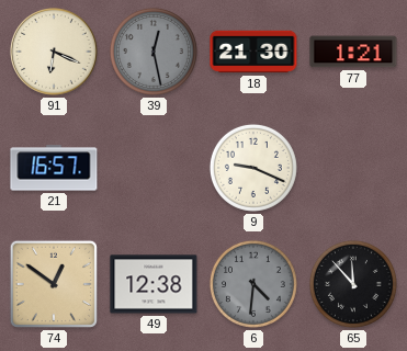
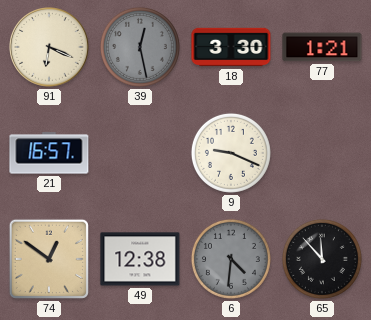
18: 21:30 -> 3:30 (231, 47)
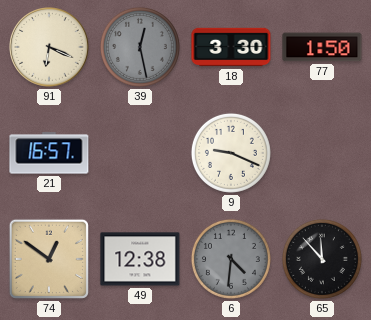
77: 1:21 -> 1:50 (322, 47)
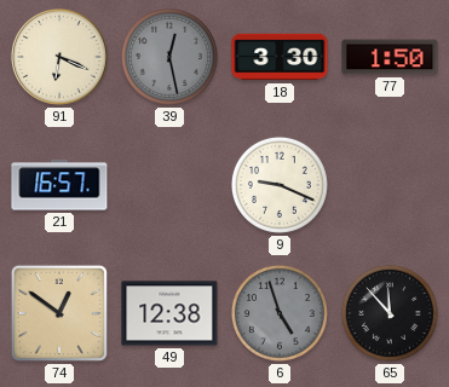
6: 4:31 -> 4:57 (280, 313)
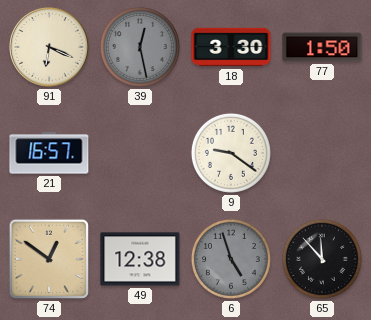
9: 9:19 -> 9:21 (231, 153)
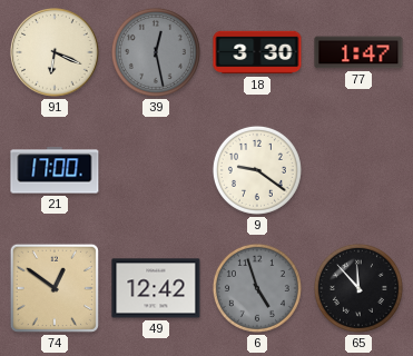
77: 1:50 -> 1:47 (358, 52)
21: 16:57 -> 17:00 (55, 170)
49: 12:38 -> 12:42 (156, 288)
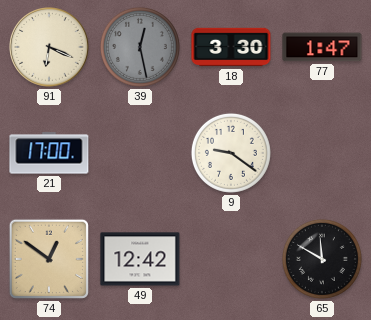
6: 4:57 -> none (257, 288)
65: 11:53 -> 11:50 (322, 259)
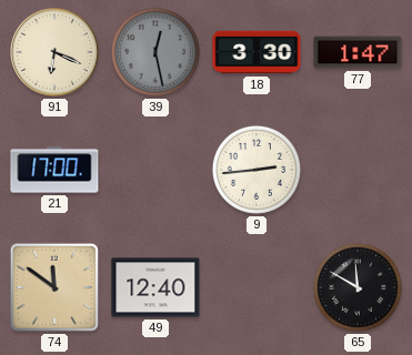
9: 9:21 -> 2:44 (257, 170)
74: 12:51 -> 11:51 (54, 287)
49: 12:42 -> 12:40 (155, 287)
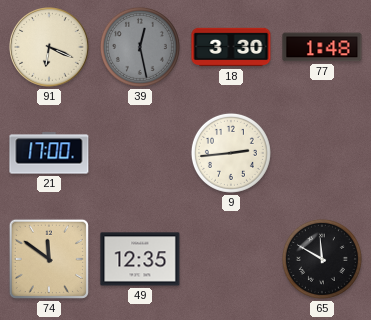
77: 1:47 -> 1:48 (322, 47)
49: 12:40 -> 12:35 (140, 259)
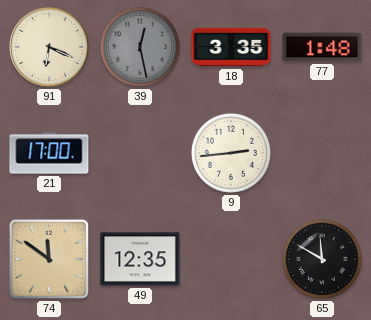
18: 3:30 -> 3:35 (231, 47)
